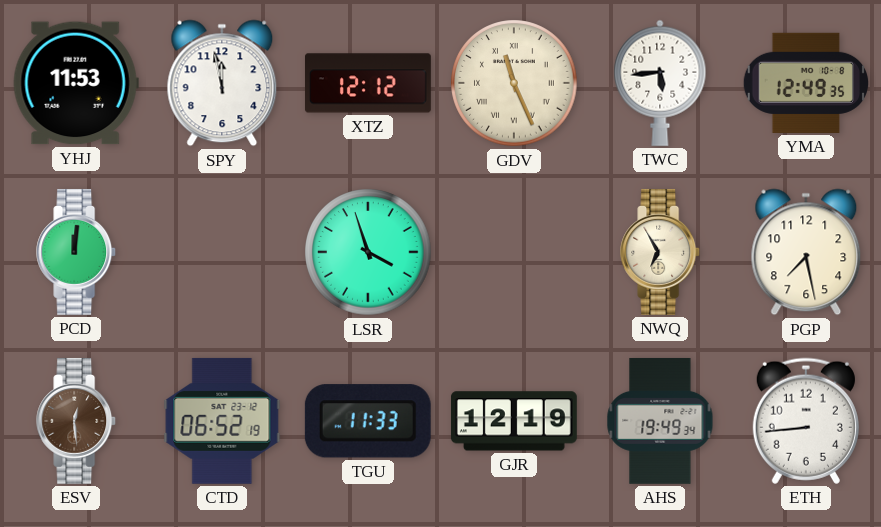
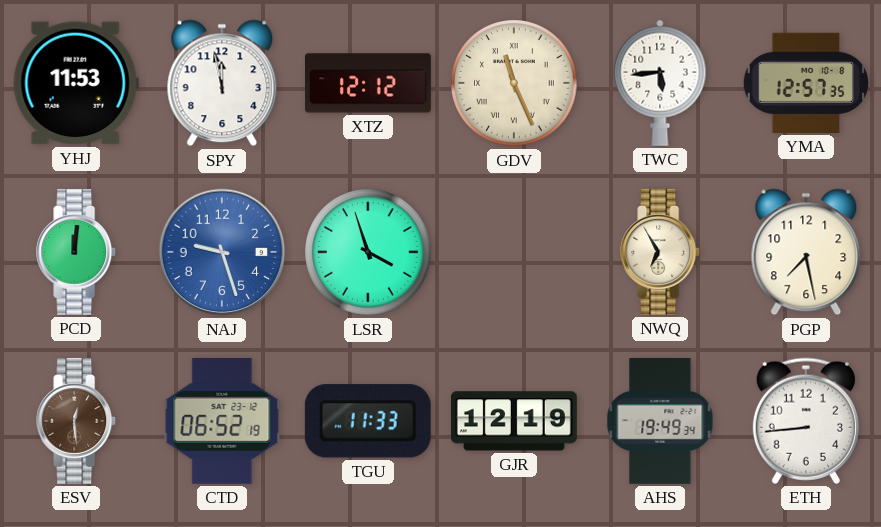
YMA: 12:49 -> 12:57 (806, 83)
NAJ: none -> 9:27 (222, 252)
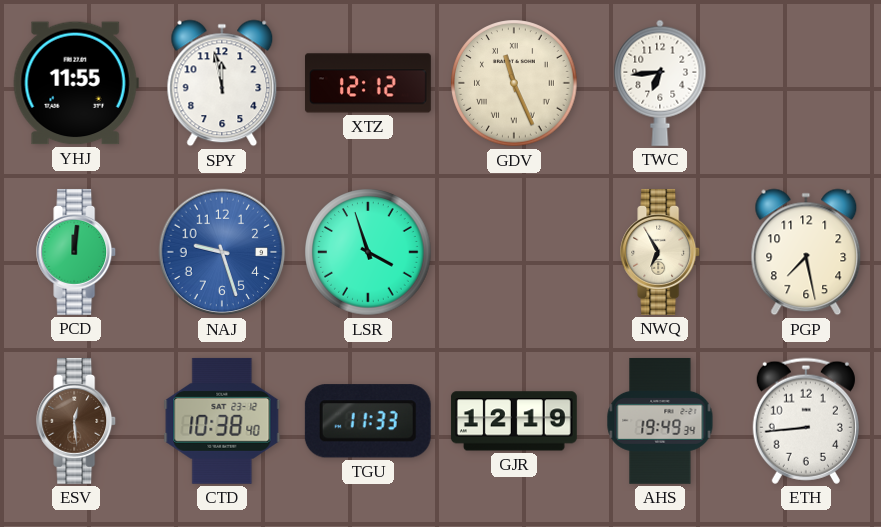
YHJ: 11:53 -> 11:55 (76, 83)
TWC: 5:44 -> 6:44 (660, 83)
YMA: 12:57 -> none (806, 83)
CTD: 06:52 -> 10:38 (222, 421)
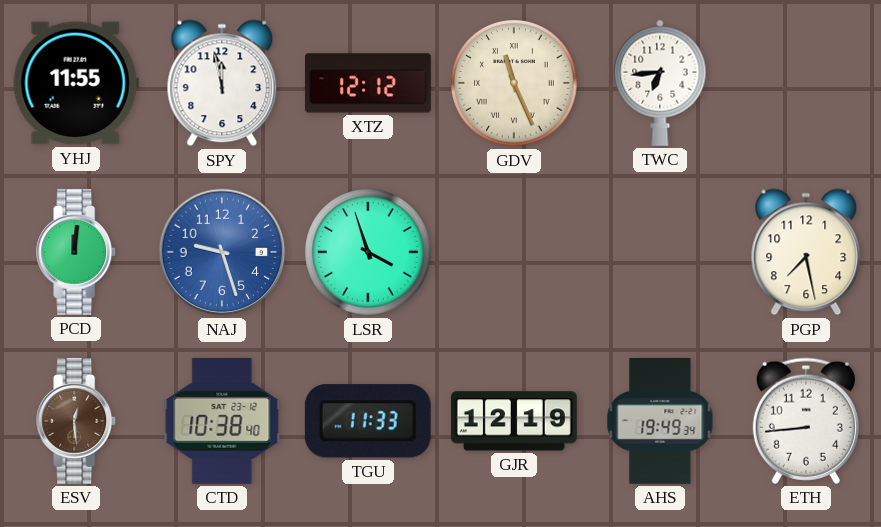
NWQ: 6:55 -> none (661, 252)
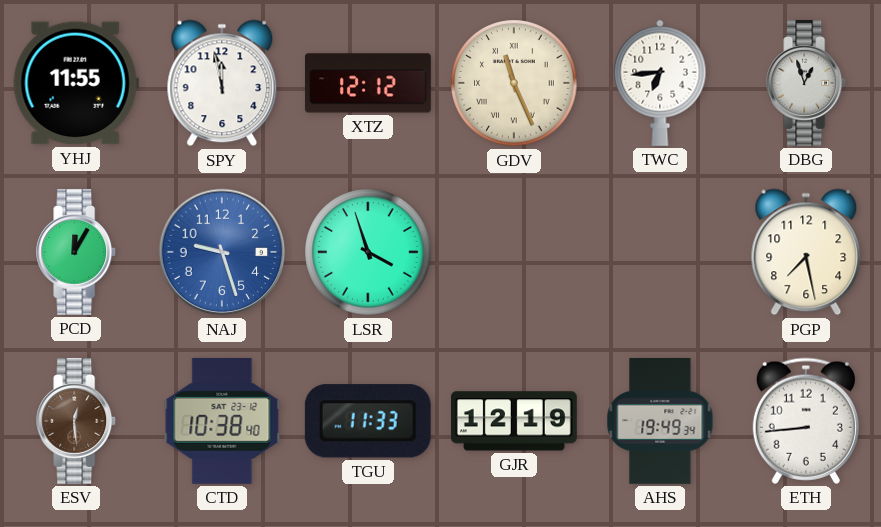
DBG: none -> 12:57 (807, 83)
PCD: 12:01 -> 12:05 (77, 252)
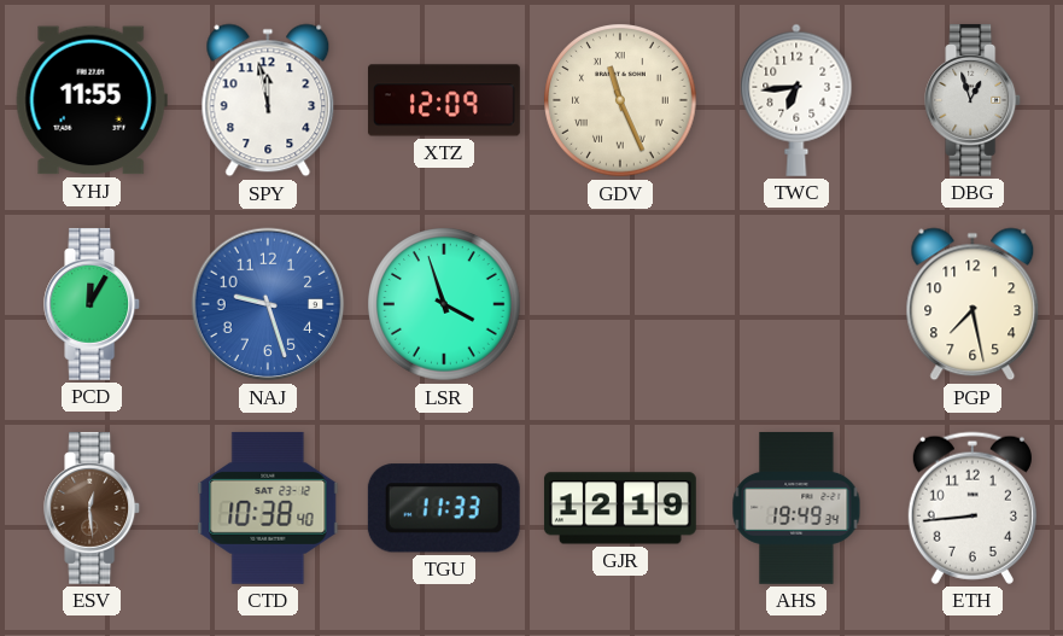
XTZ: 12:12 -> 12:09 (444, 100)
